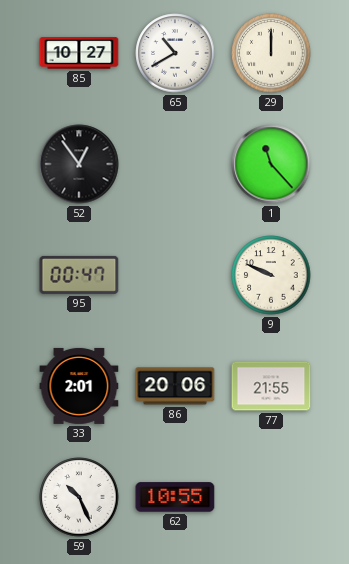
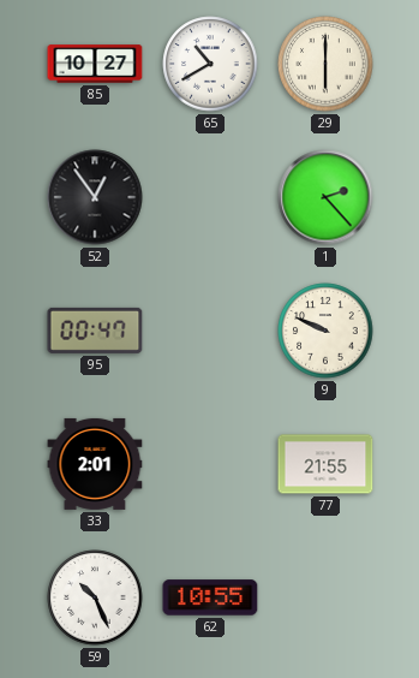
29: 12:00 -> 6:00 (325, 64)
1: 11:23 -> 2:23 (325, 197)
86: 20:06 -> none (175, 386)
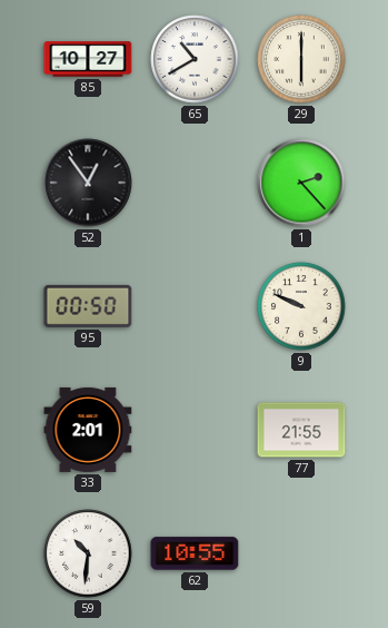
95: 00:47 -> 00:50 (88, 306)
59: 10:26 -> 10:31 (88, 553)
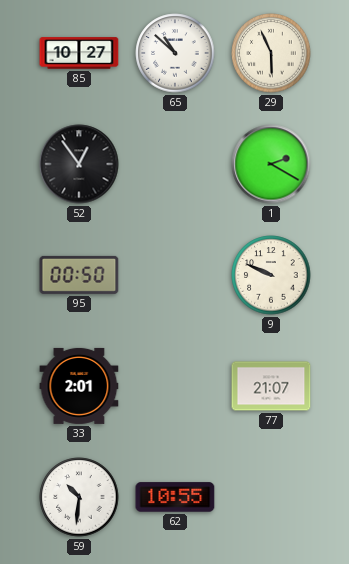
65: 10:40 -> 10:52 (175, 53)
29: 6:00 -> 5:56 (271, 53)
1: 2:23 -> 2:20 (271, 164)
77: 21:55 -> 21:07 (271, 386)
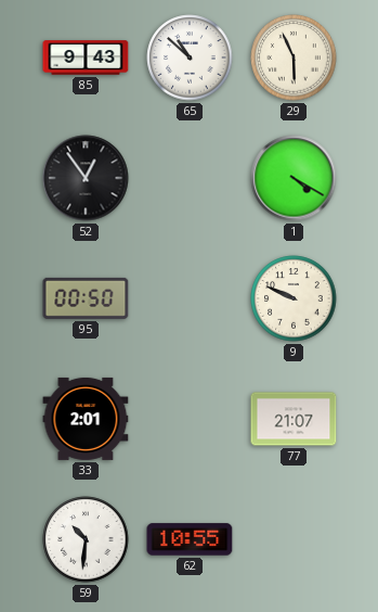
85: 10:27 -> 9:43 (86, 58)
1: 2:20 -> 4:20 (294, 178)
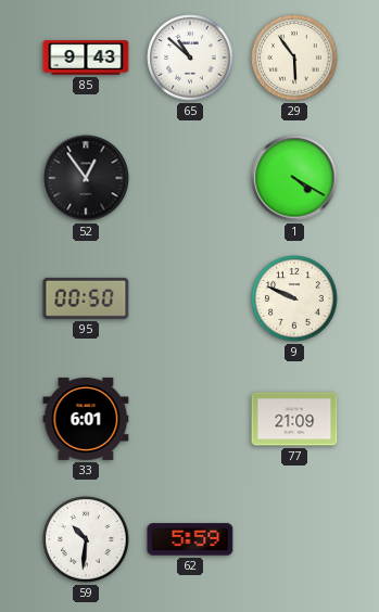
29: 5:56 -> 5:54 (294, 58)
33: 2:01 -> 6:01 (86, 419)
77: 21:07 -> 21:09 (294, 419)
62: 10:55 -> 5:59 (190, 539)
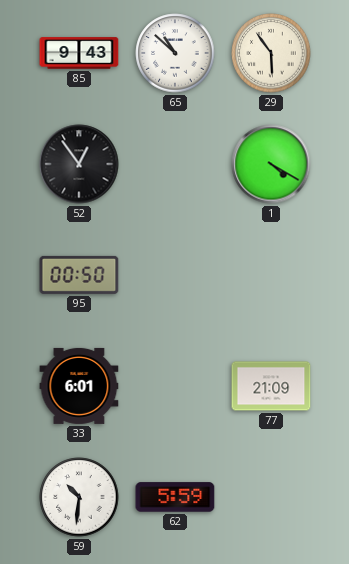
9: 9:49 -> none (294, 298)
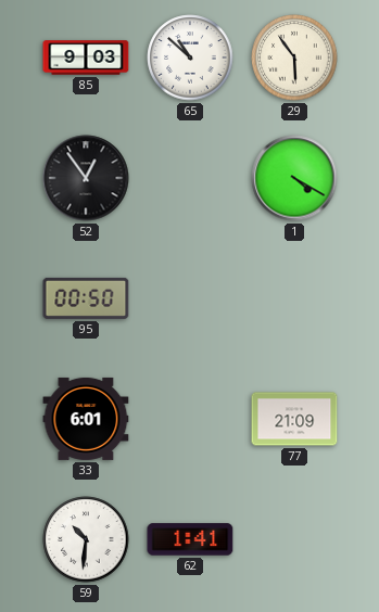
85: 9:43 -> 9:03 (86, 58)
62: 5:59 -> 1:41 (190, 539)
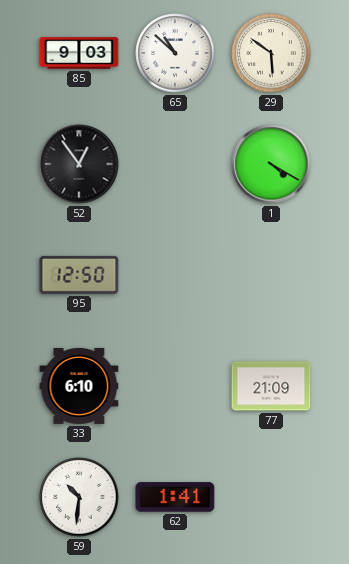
29: 5:54 -> 5:51 (271, 53)
95: 00:50 -> 12:50 (79, 275)
33: 6:01 -> 6:10 (79, 386)
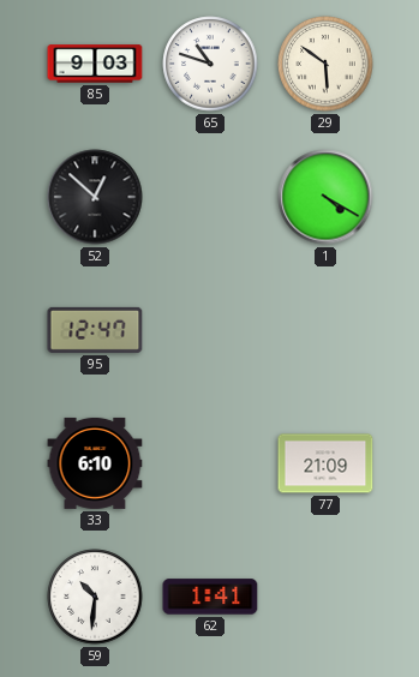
65: 10:52 -> 10:48 (210, 64)
52: 12:54 -> 12:52 (95, 197)
95: 12:50 -> 12:47 (95, 330)
